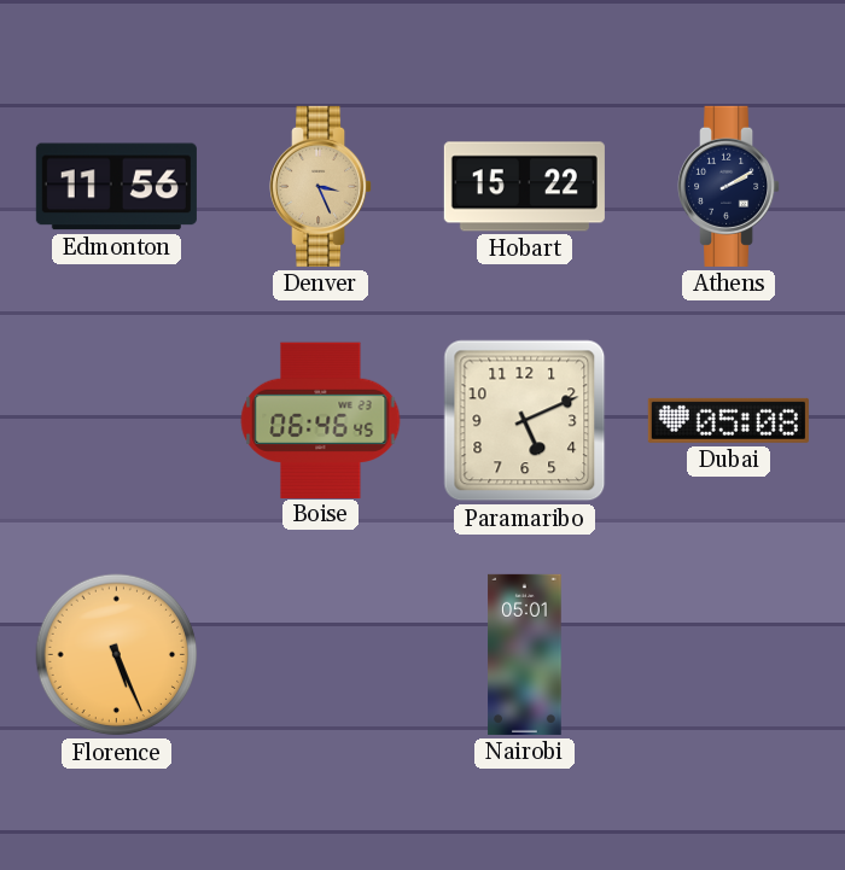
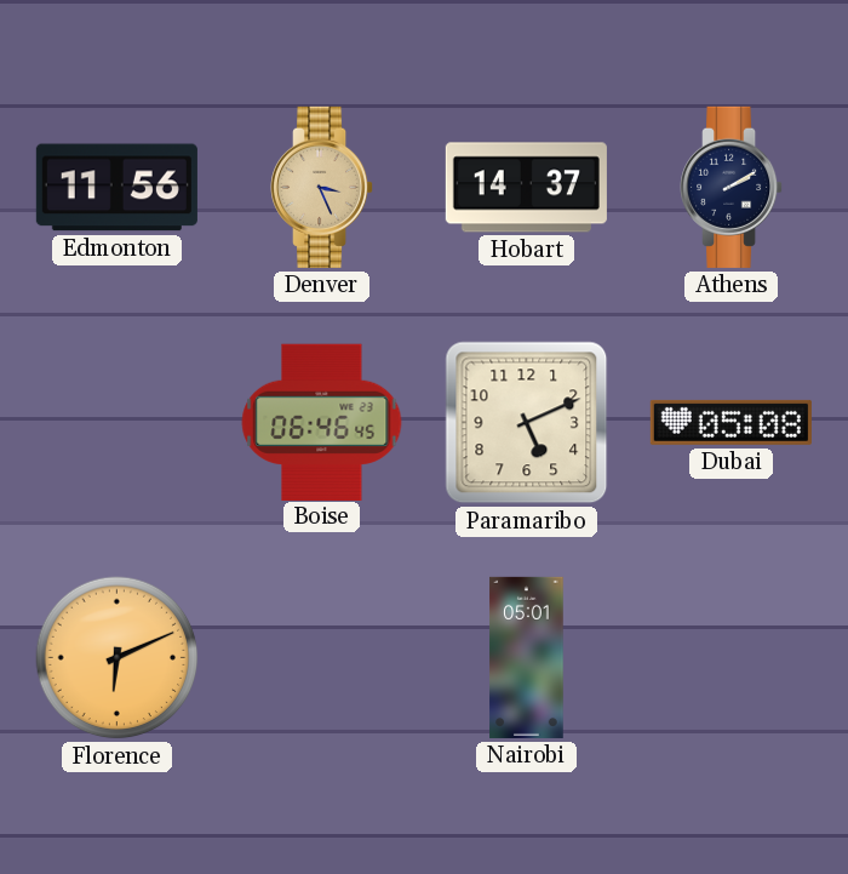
Hobart: 15:22 -> 14:37 (526, 188)
Florence: 5:26 -> 6:11 (118, 658)
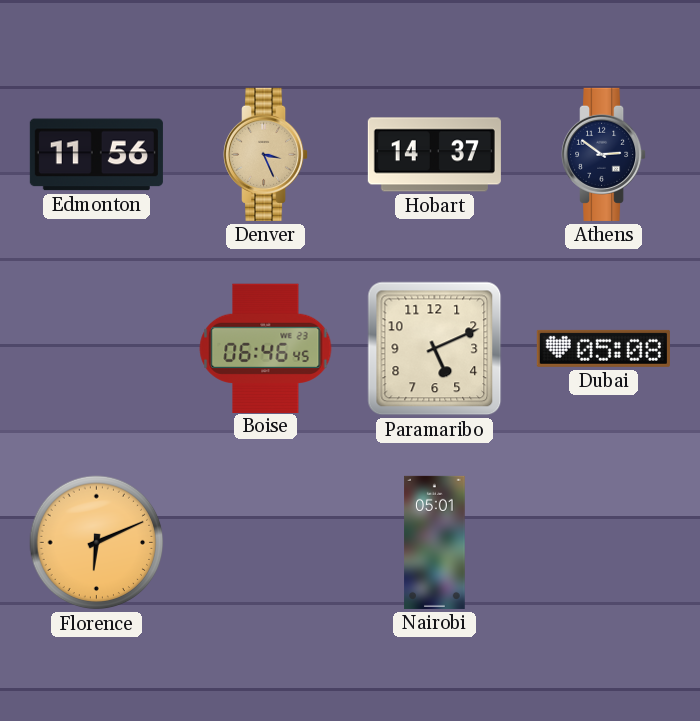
Athens: 2:10 -> 2:51 (605, 154)
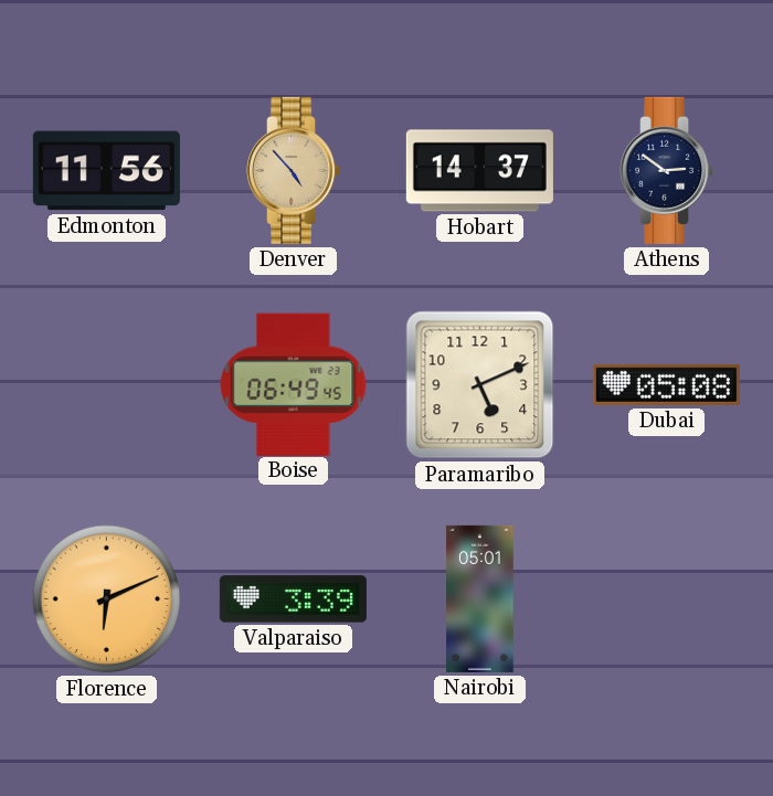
Denver: 3:26 -> 4:53 (295, 170)
Boise: 06:46 -> 06:49 (294, 384)
Valparaiso: none -> 3:39 (293, 599)
